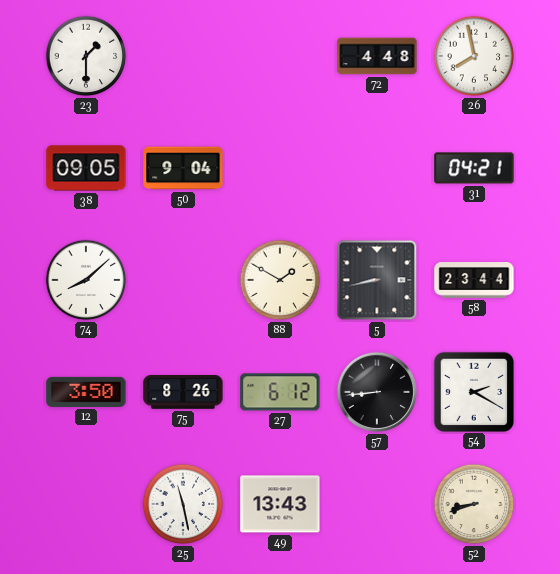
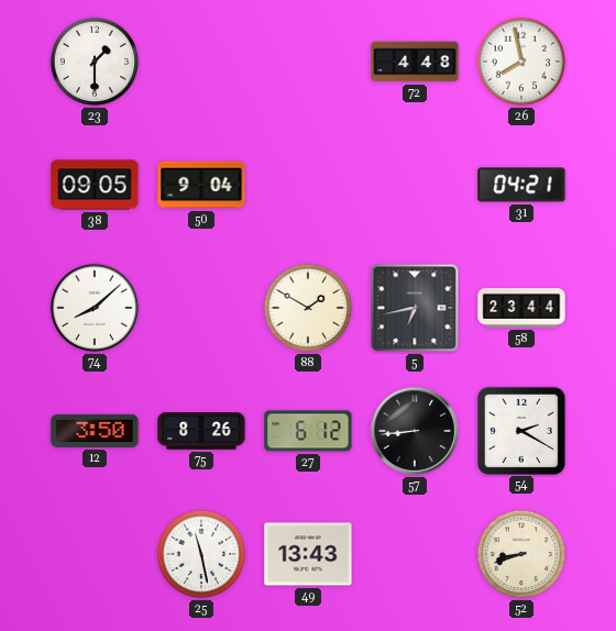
5: 8:43 -> 6:43 (415, 308)
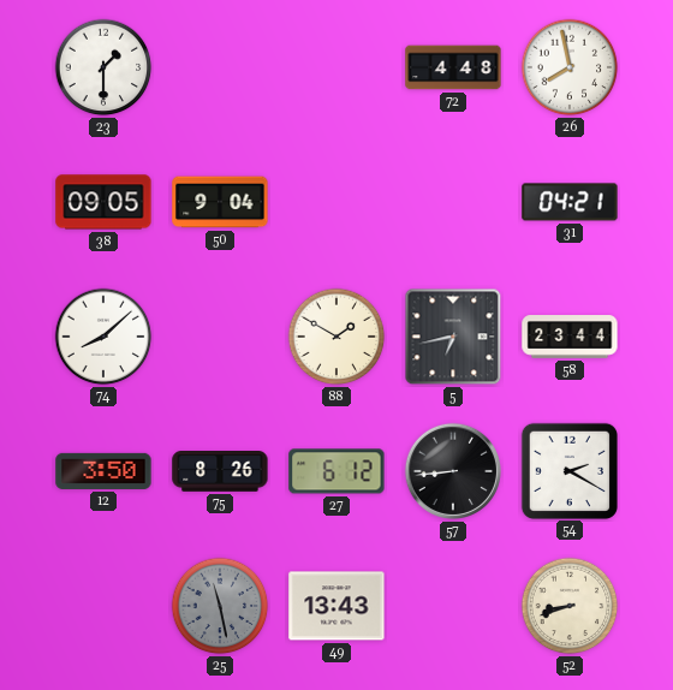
25 dial: white -> grey (220, 606)
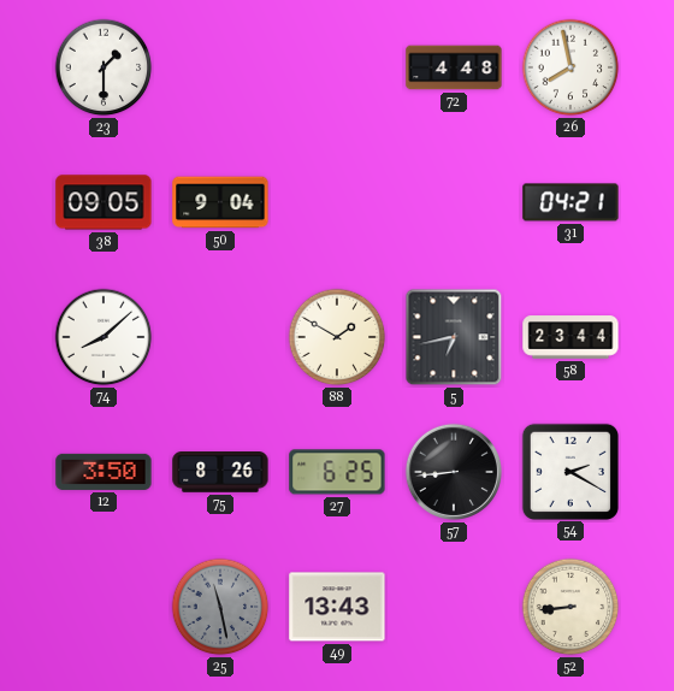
27: 6:12 -> 6:25 (337, 472)
52: 8:42 -> 8:44 (570, 607)
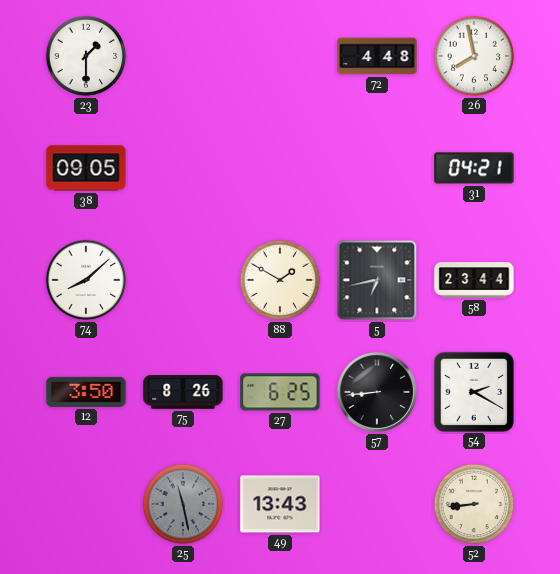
50: 9:04 -> none (220, 202)
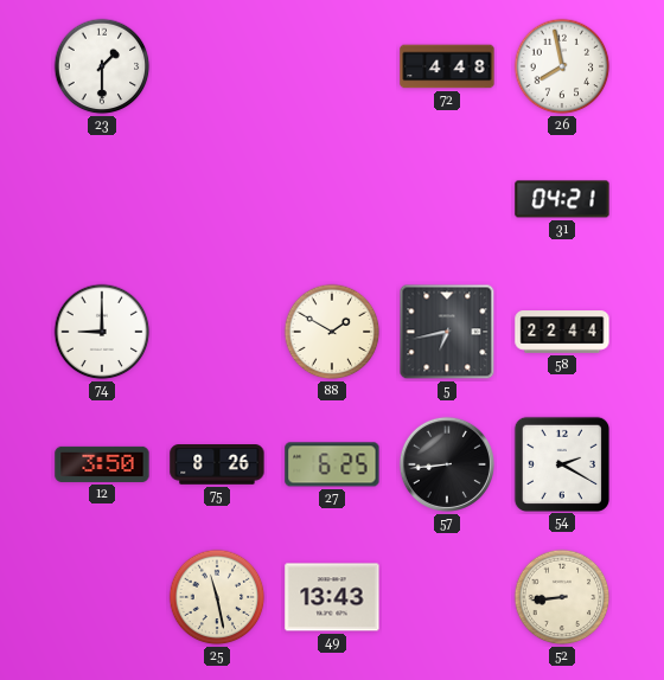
38: 09:05 -> none (86, 168)
74: 8:08 -> 9:00 (102, 332)
58: 23:44 -> 22:44 (562, 332)
25 dial: grey -> cream (217, 597)
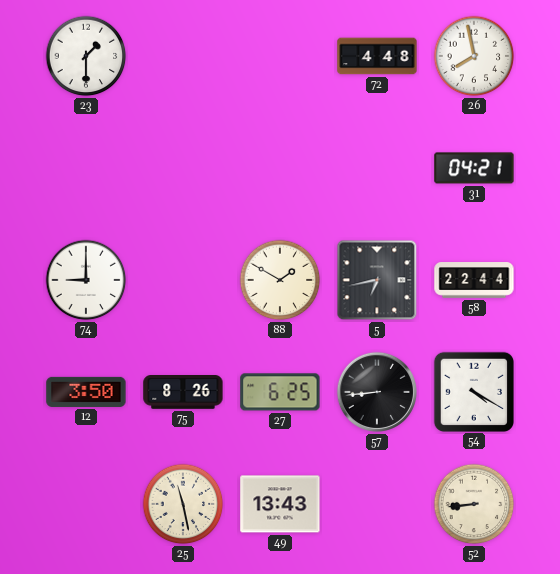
54: 2:20 -> 4:20 (473, 391)
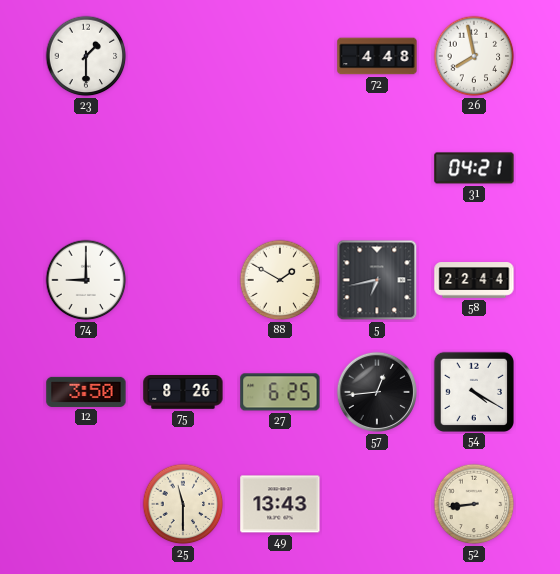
57: 8:44 -> 12:44 (377, 392)
25: 11:28 -> 11:30 (183, 504)
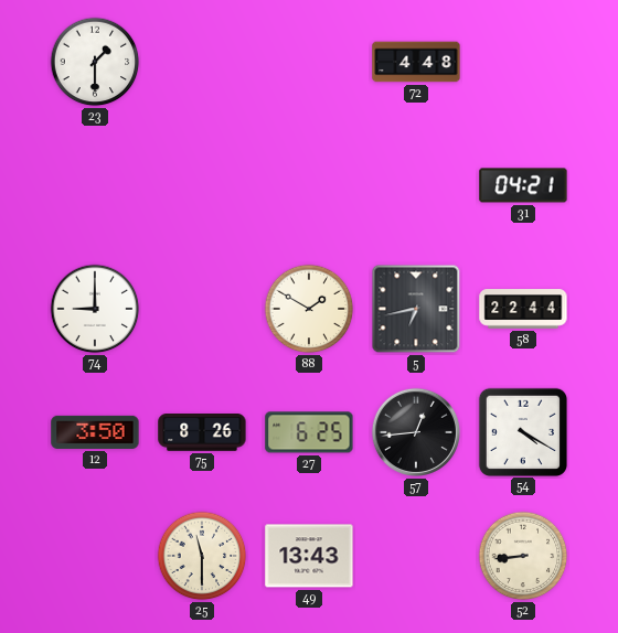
26: 7:58 -> none (474, 56)
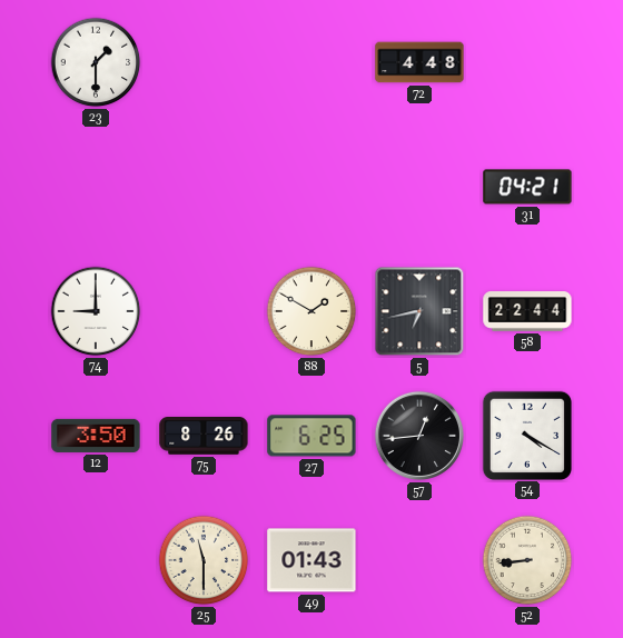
49: 13:43 -> 01:43 (311, 560)
